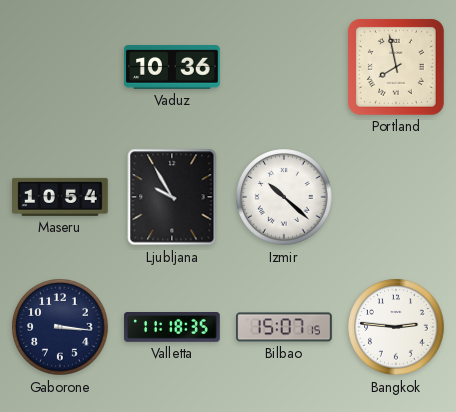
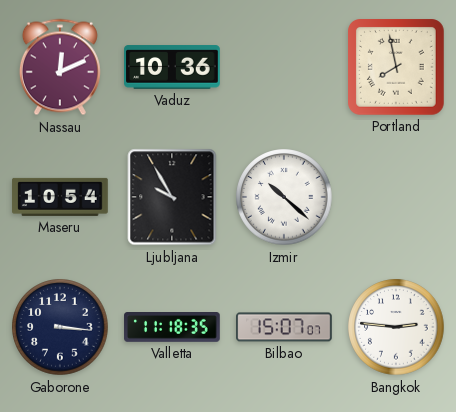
Nassau: none -> 12:11 (60, 67)
Bilbao: 15:07:15 -> 15:07:07 (284, 327)
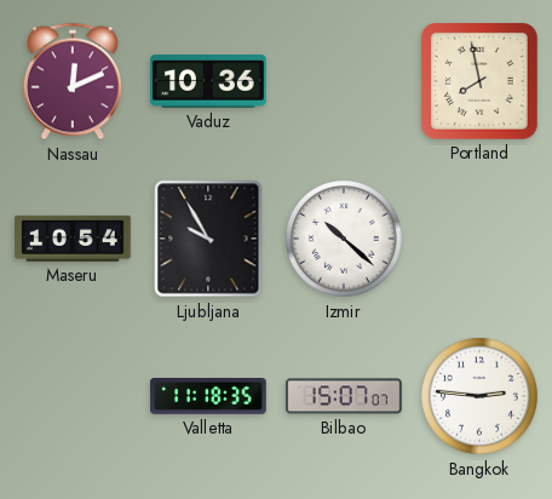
Gaborone: 3:16 -> none (60, 327)
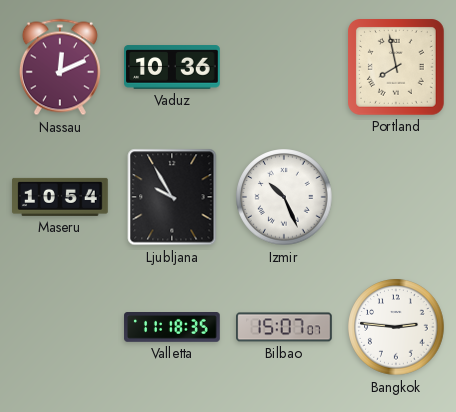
Izmir: 10:22 -> 10:26 (284, 197)
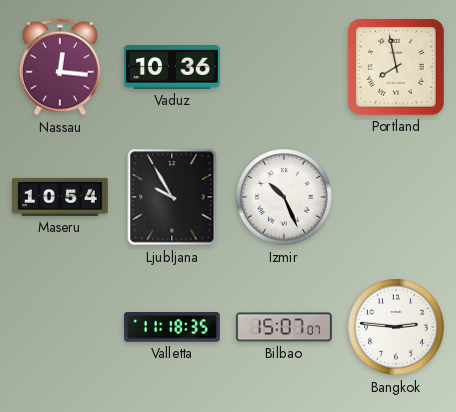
Nassau: 12:11 -> 12:16 (60, 67)
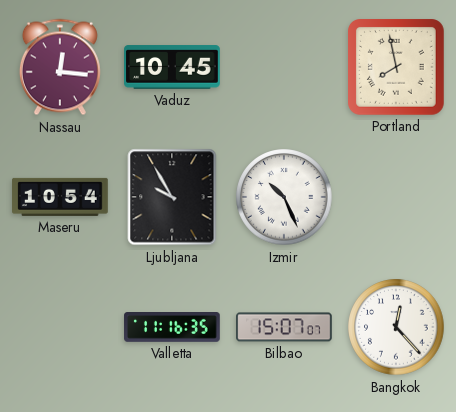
Vaduz: 10:36 -> 10:45 (172, 67)
Valletta: 11:18 -> 11:16 (172, 328)
Bangkok: 2:46 -> 12:23 (396, 327)
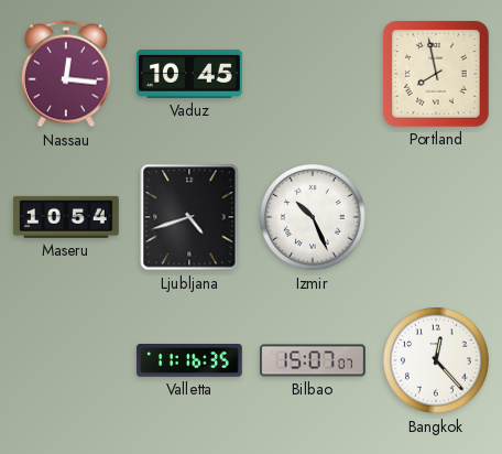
Ljubljana: 9:55 -> 4:42 (189, 217)
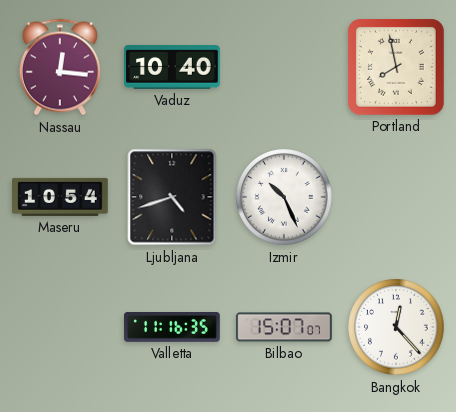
Vaduz: 10:45 -> 10:40 (172, 67)
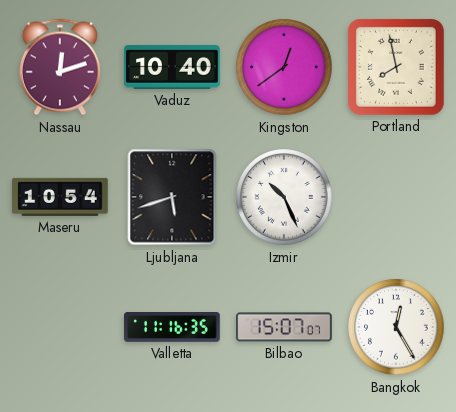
Nassau: 12:16 -> 12:12 (60, 67)
Kingston: none -> 12:39 (284, 67)
Ljubljana: 4:42 -> 5:42 (172, 197)
Bangkok: 12:23 -> 12:25 (396, 327)
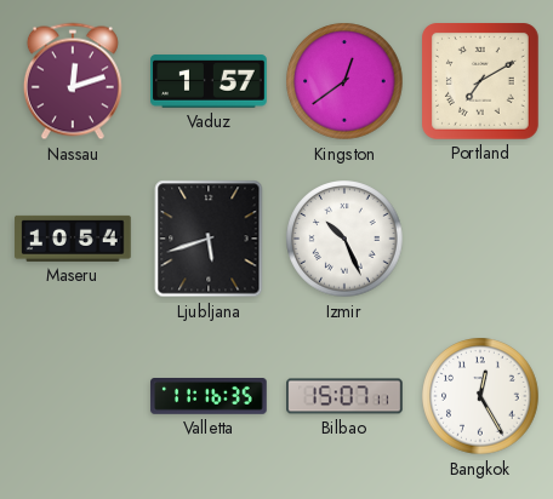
Vaduz: 10:40 -> 1:57 (209, 81)
Portland: 7:58 -> 7:10 (481, 82)
Bilbao: 15:07:07 -> 15:07:11 (344, 396)
